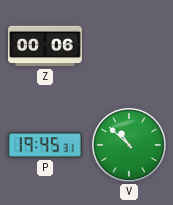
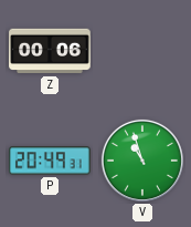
P: 19:45 -> 20:49 (51, 161)
V: 10:52 -> 10:57 (142, 161)
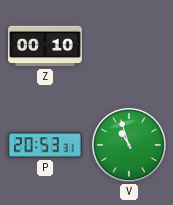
Z: 00:06 -> 00:10 (45, 46)
P: 20:49 -> 20:53 (46, 145)
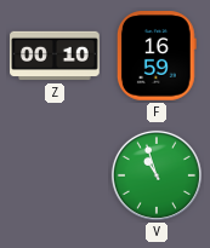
F: none -> 16:59 (157, 57)
P: 20:53 -> none (46, 145)
